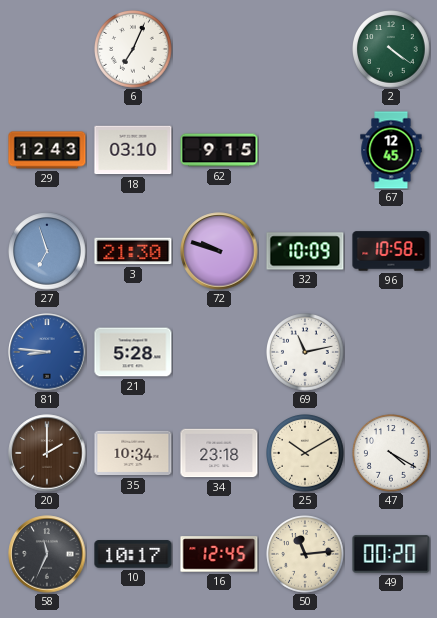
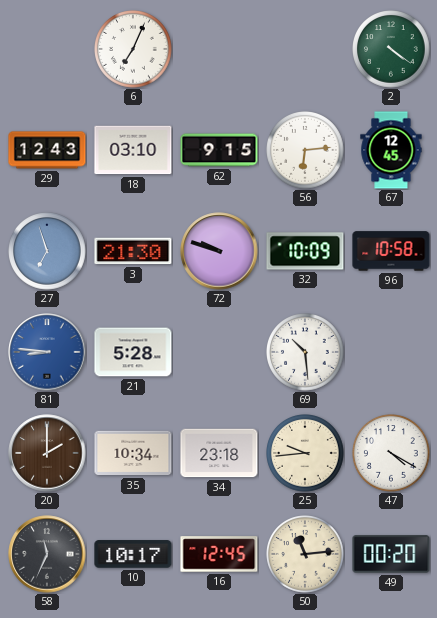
56: none -> 6:14 (306, 151)
69: 11:13 -> 10:29 (306, 353)
25: 10:10 -> 9:44 (306, 454)
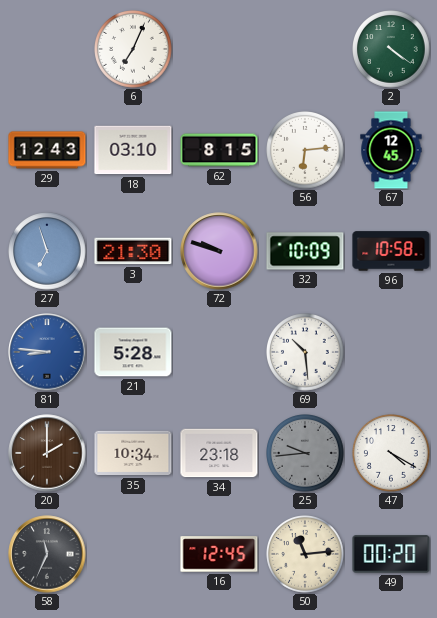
62: 9:15 -> 8:15 (219, 150)
25 dial: cream -> grey (306, 454)
10: 10:17 -> none (133, 554)
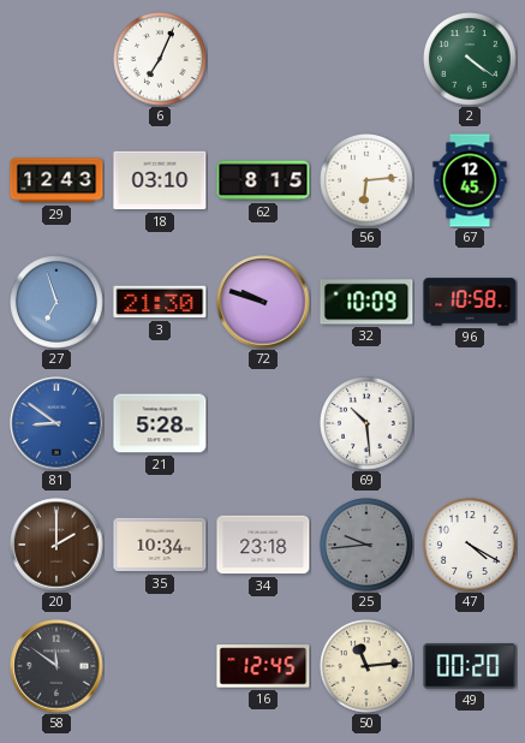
81: 8:46 -> 8:51 (56, 423)
58: 11:34 -> 11:51 (56, 666)
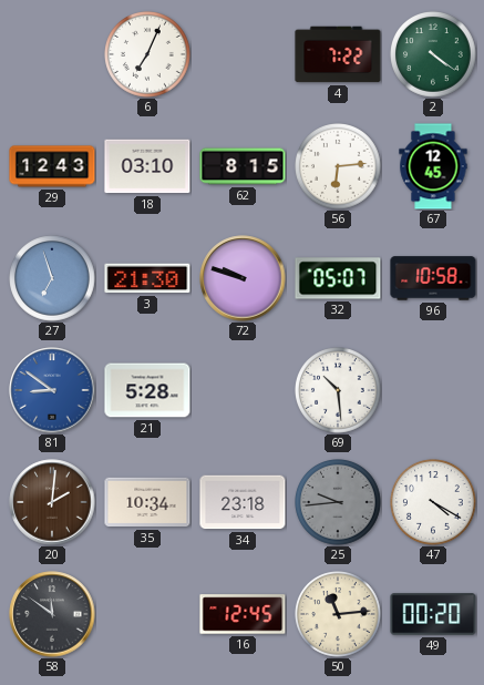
4: none -> 7:22 (338, 54)
32: 10:09 -> 05:07 (338, 278)
20: 2:00 -> 2:01 (52, 502)
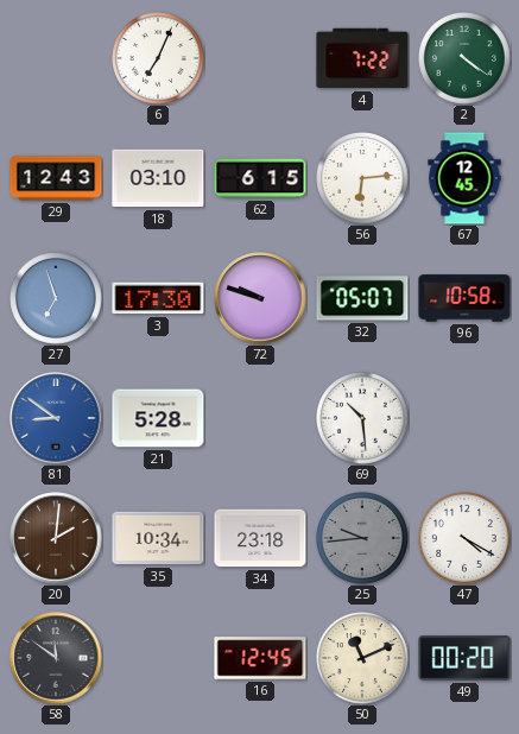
62: 8:15 -> 6:15 (260, 178)
3: 21:30 -> 17:30 (158, 298)
50: 11:14 -> 11:11 (363, 659)
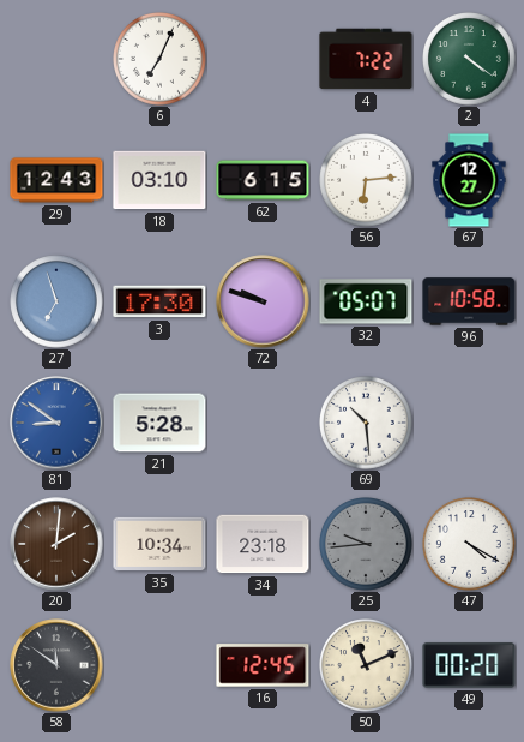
67: 12:45 -> 12:27 (469, 180)
